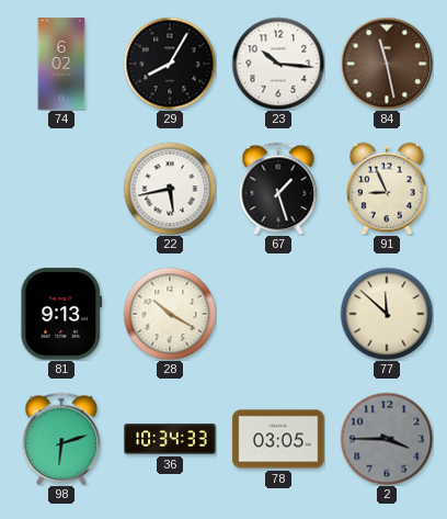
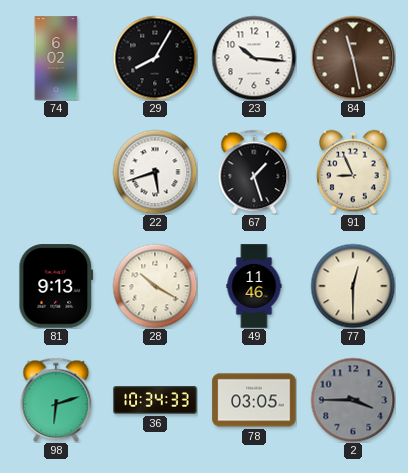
22: 5:43 -> 5:42 (155, 172)
49: none -> 11:46 (254, 286)
77: 11:52 -> 12:30 (353, 286)
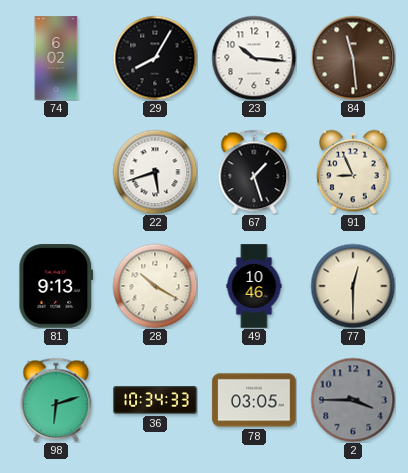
84: 11:28 -> 11:29 (353, 58)
49: 11:46 -> 10:46 (254, 286)
